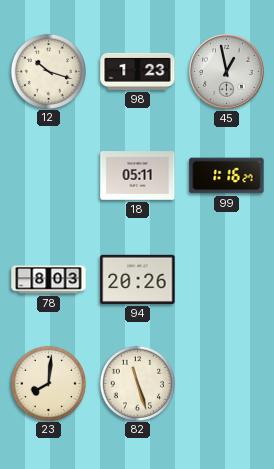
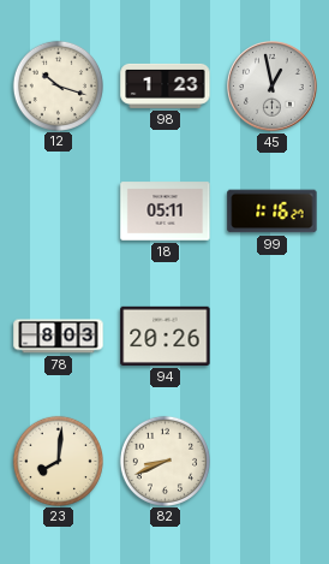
82: 11:27 -> 8:41 (164, 461)
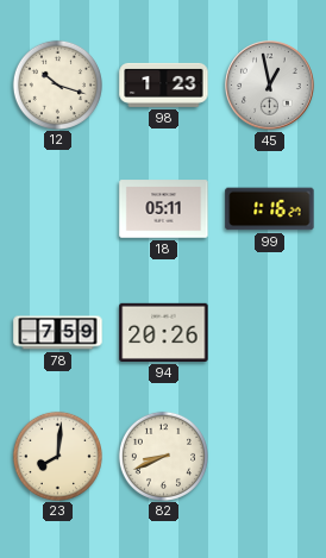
78: 8:03 -> 7:59 (58, 333)
